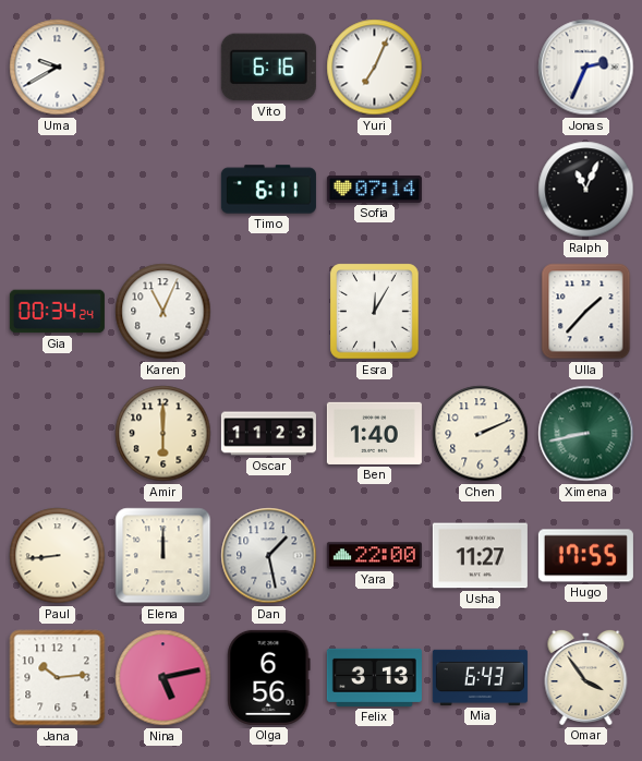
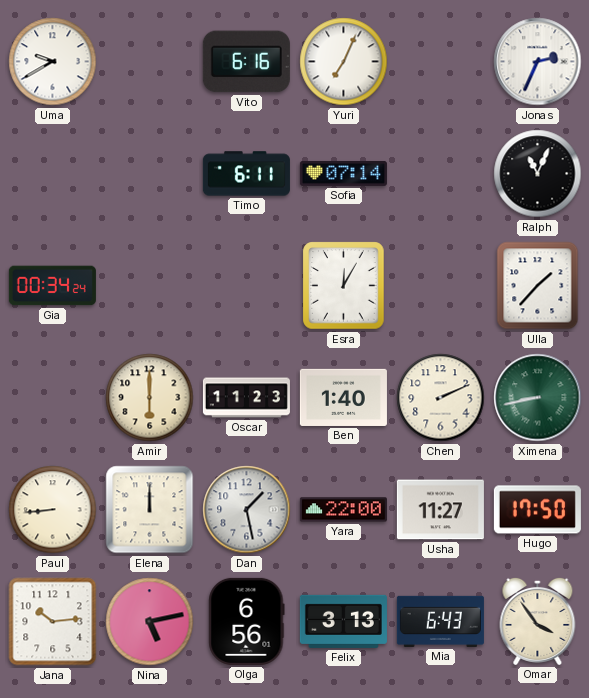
Karen: 11:04 -> none (163, 312)
Hugo: 17:55 -> 17:50 (537, 510)
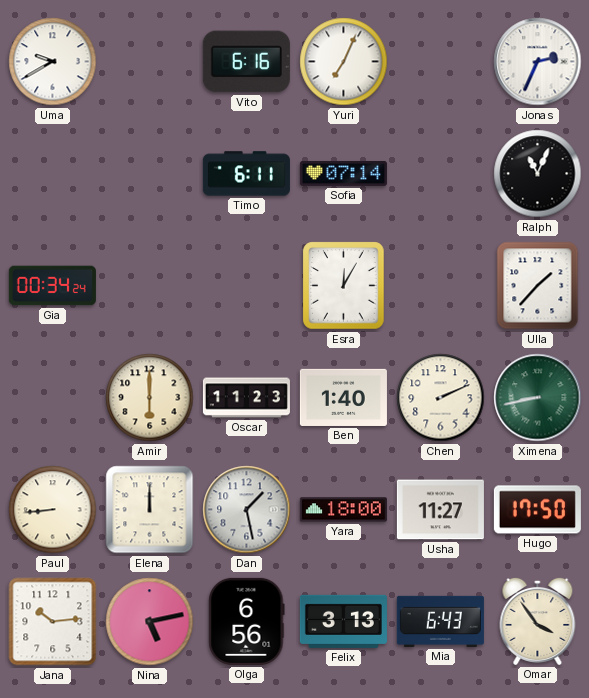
Yara: 22:00 -> 18:00 (343, 510)
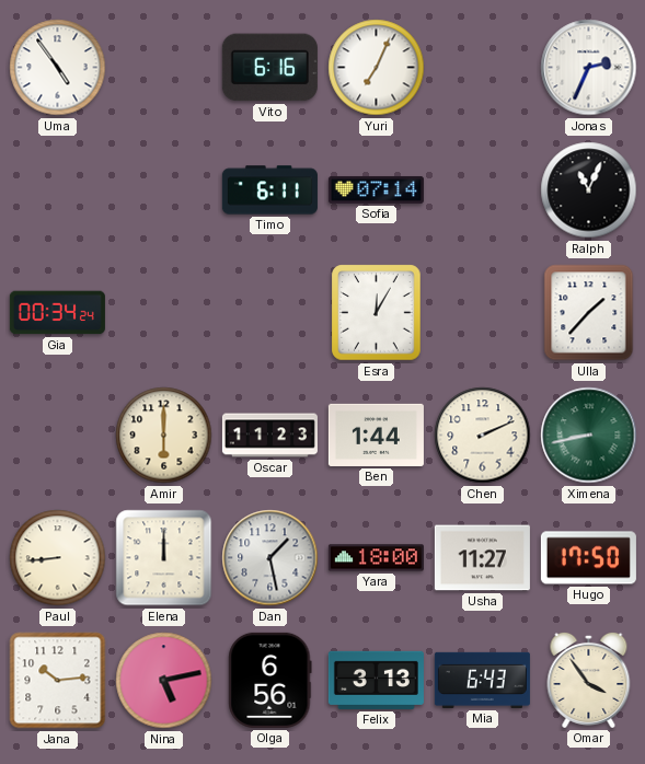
Uma: 9:40 -> 4:54 (58, 68)
Ben: 1:40 -> 1:44 (376, 435)
